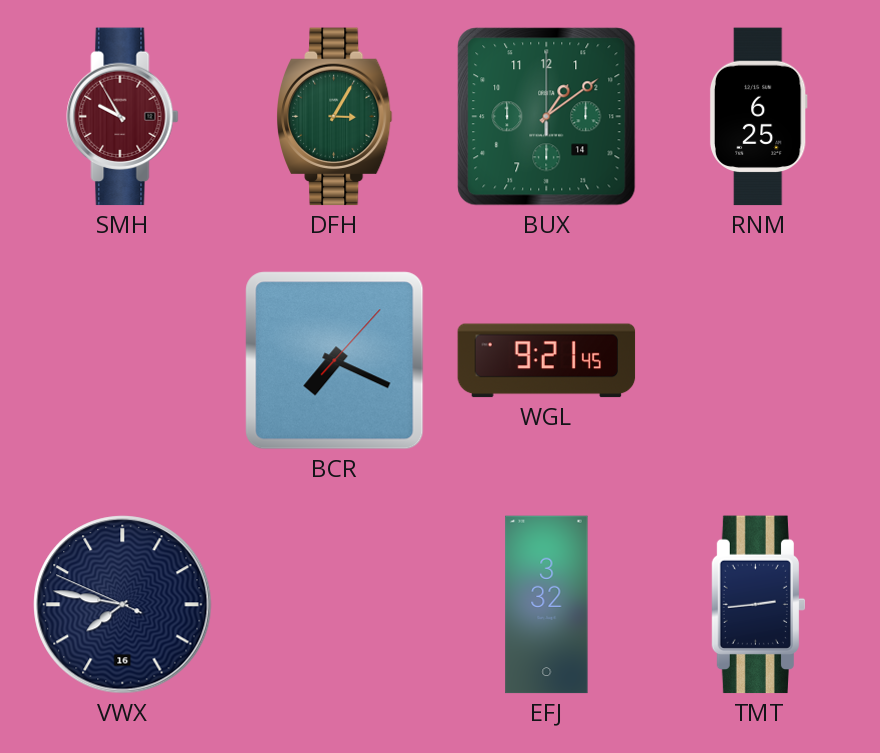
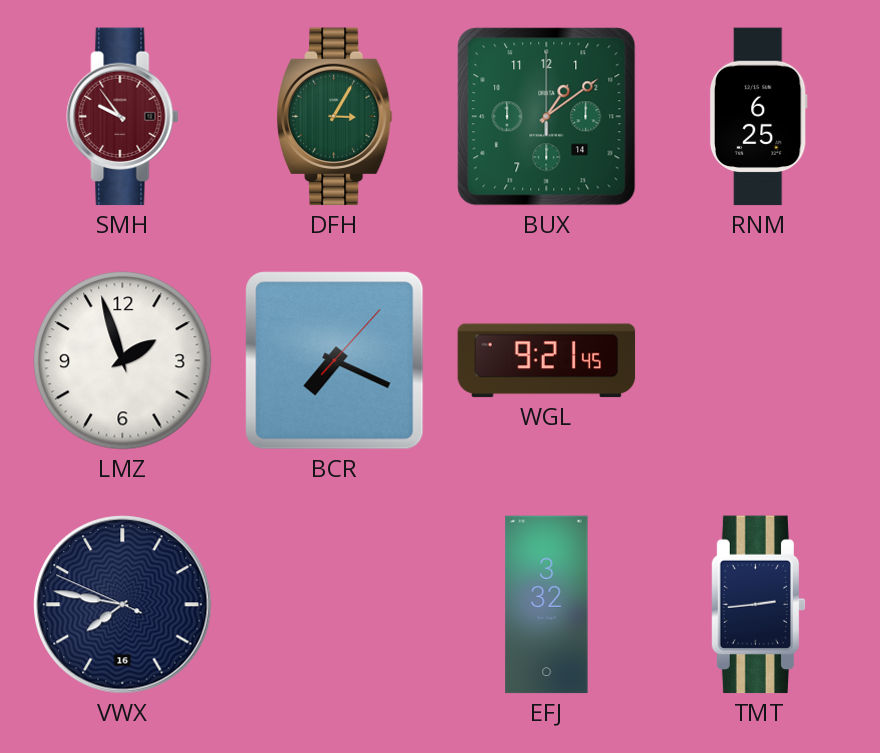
SMH: 9:55 -> 9:54 (123, 117)
LMZ: none -> 1:57 (123, 361)
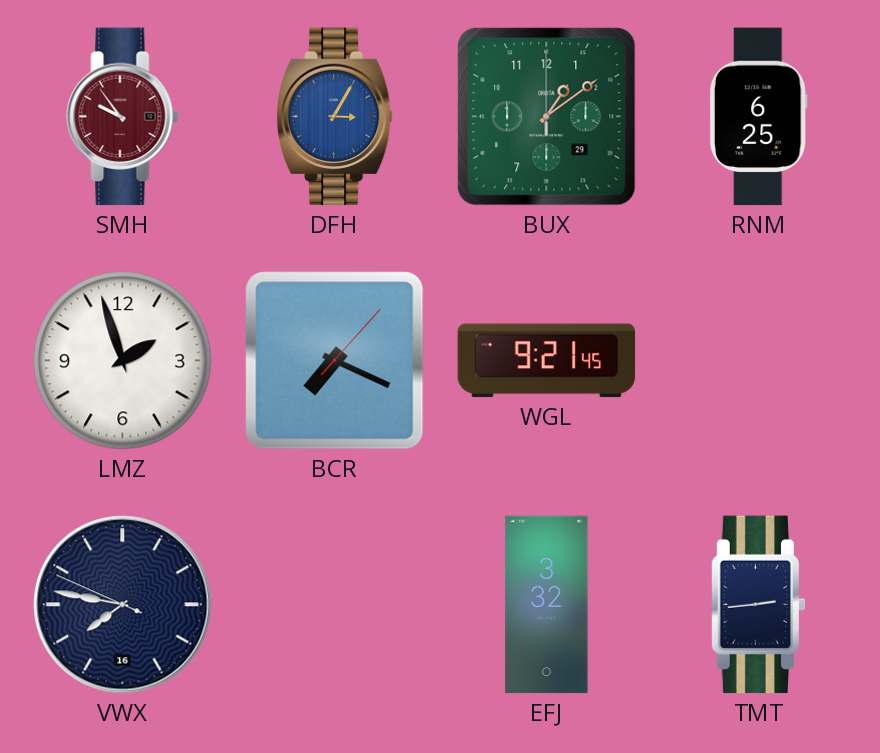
DFH dial: green -> blue (335, 117)
BUX date: 14 -> 29 (547, 117)
